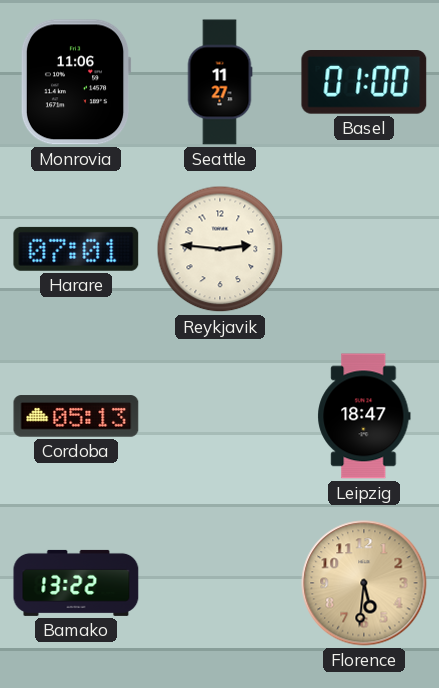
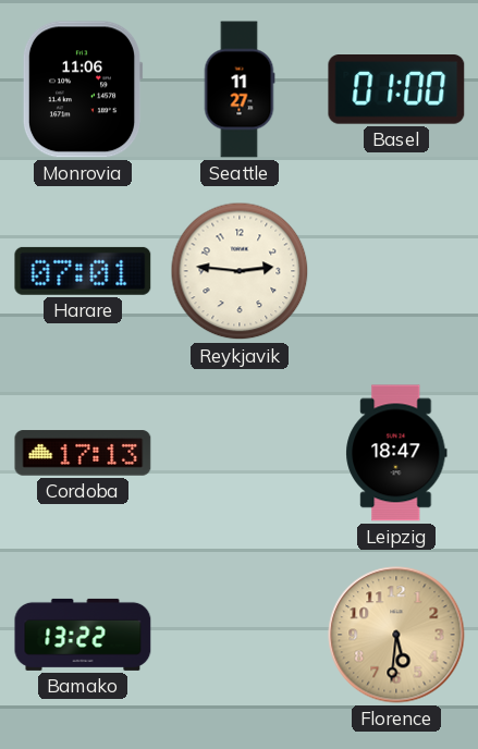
Cordoba: 05:13 -> 17:13 (83, 453)
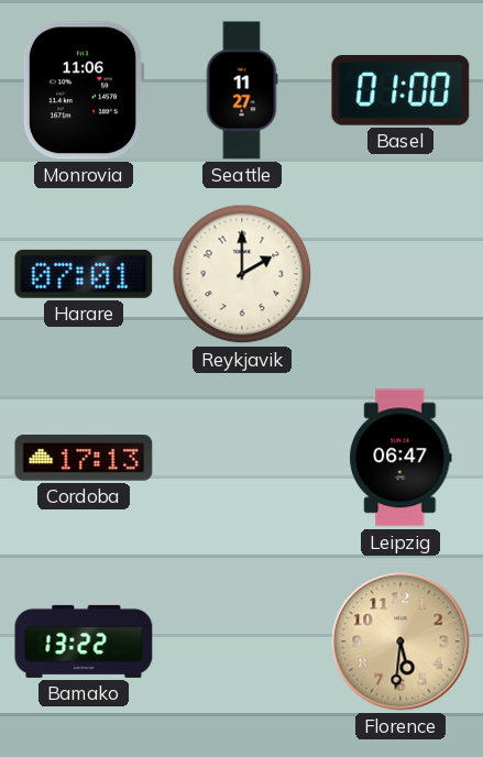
Reykjavik: 2:46 -> 2:00 (242, 274)
Leipzig: 18:47 -> 06:47 (400, 458)
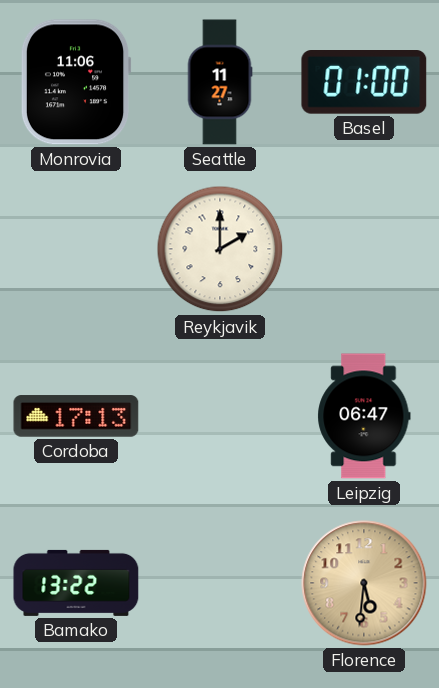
Harare: 07:01 -> none (84, 274)
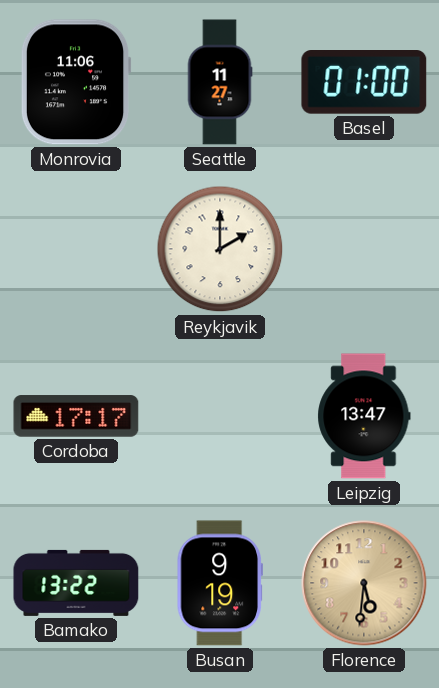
Cordoba: 17:13 -> 17:17 (76, 416)
Leipzig: 06:47 -> 13:47 (364, 416)
Busan: none -> 9:19 (220, 583)
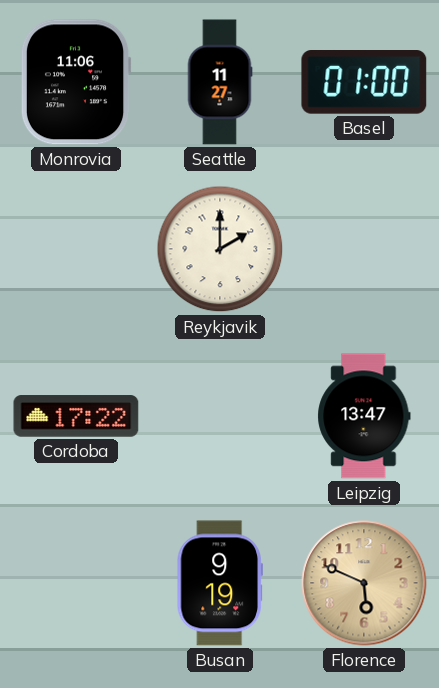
Cordoba: 17:17 -> 17:22 (76, 416)
Bamako: 13:22 -> none (76, 583)
Florence: 5:31 -> 5:49 (364, 583)
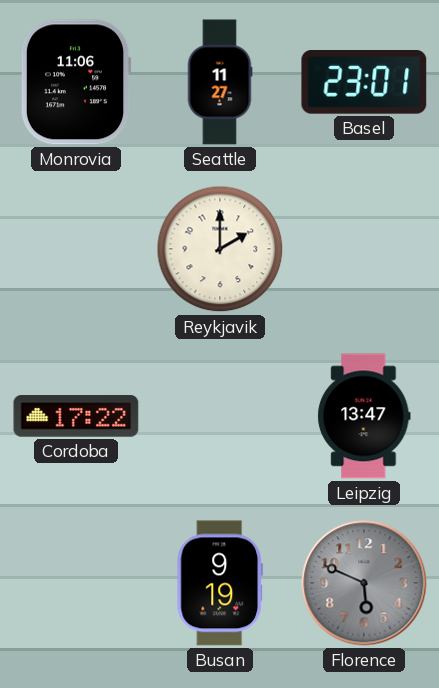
Basel: 01:00 -> 23:01 (364, 82)
Florence dial: champagne -> grey (364, 583)
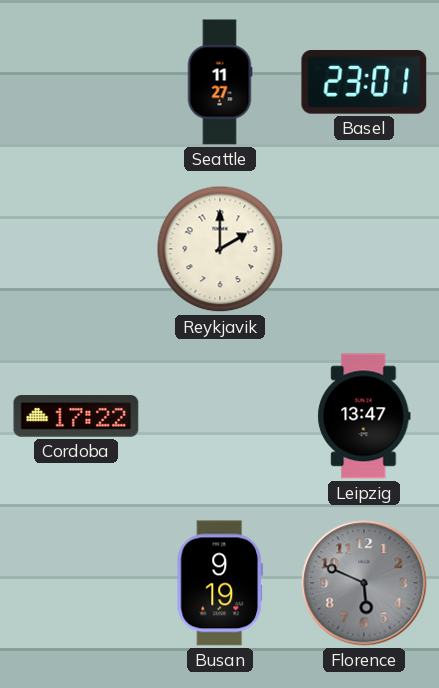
Monrovia: 11:06 -> none (76, 82)
